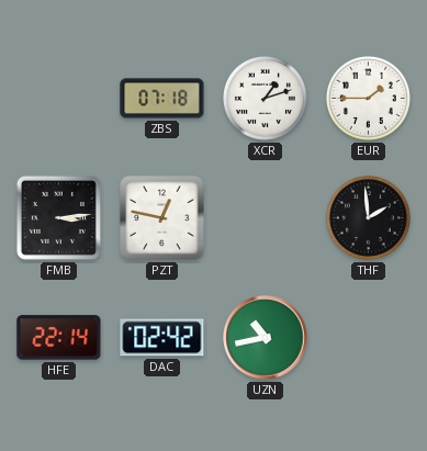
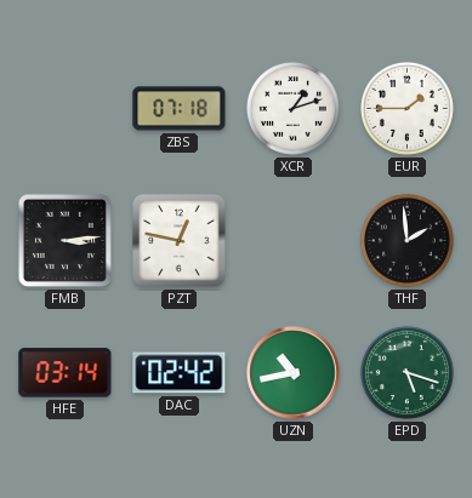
HFE: 22:14 -> 03:14 (66, 373)
EPD: none -> 5:18 (406, 372)
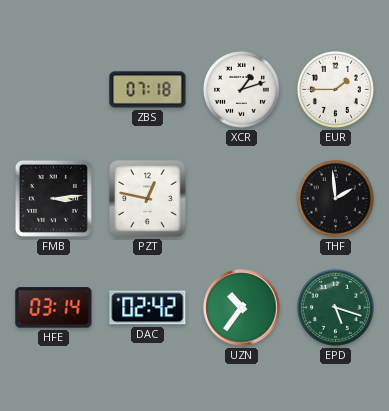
UZN: 10:43 -> 10:36 (242, 308)
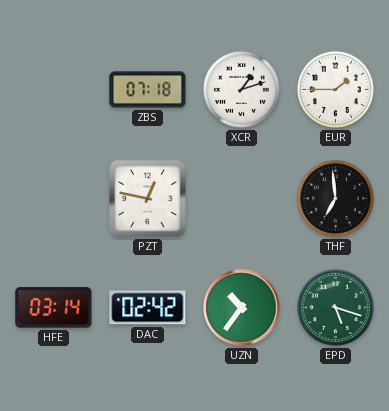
FMB: 3:14 -> none (53, 198)
THF: 1:59 -> 6:59 (335, 198)
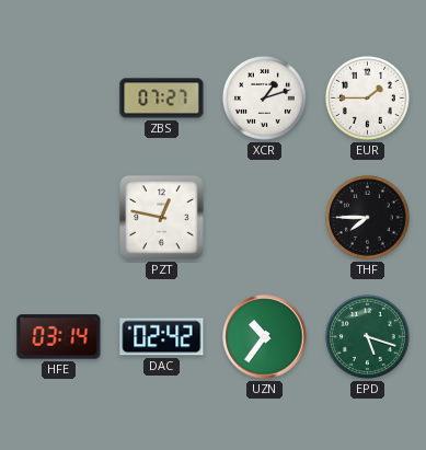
ZBS: 07:18 -> 07:27 (162, 99)
THF: 6:59 -> 7:45 (367, 217)
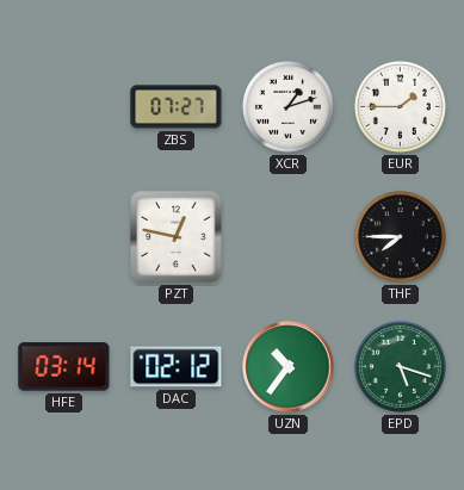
DAC: 02:42 -> 02:12 (177, 367)
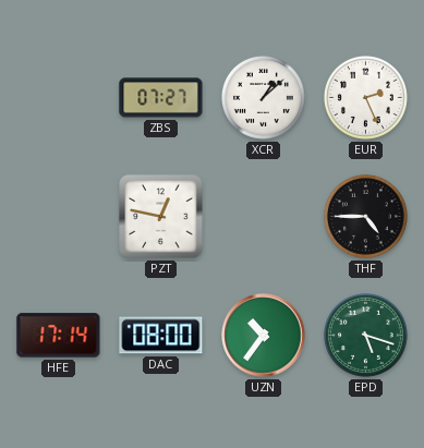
XCR: 1:12 -> 1:08 (263, 97)
EUR: 1:45 -> 2:26 (365, 97)
THF: 7:45 -> 4:45 (365, 216)
HFE: 03:14 -> 17:14 (59, 336)
DAC: 02:12 -> 08:00 (161, 336)
